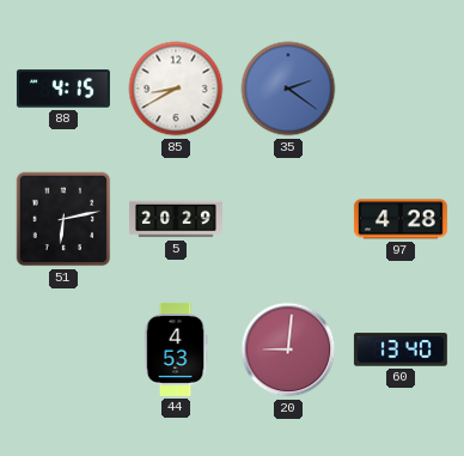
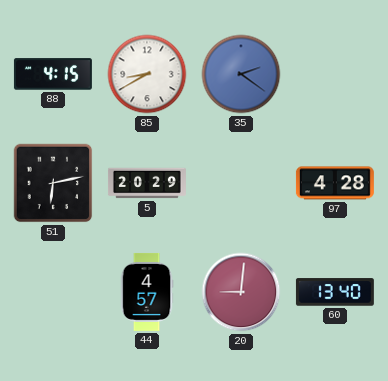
44: 4:53 -> 4:57 (147, 292)
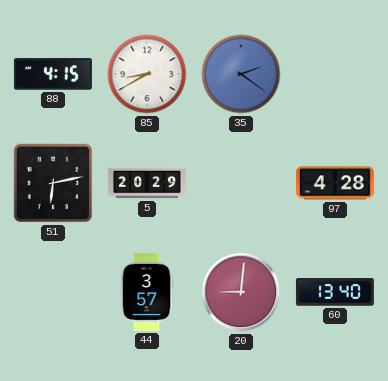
44: 4:57 -> 3:57 (147, 292)
